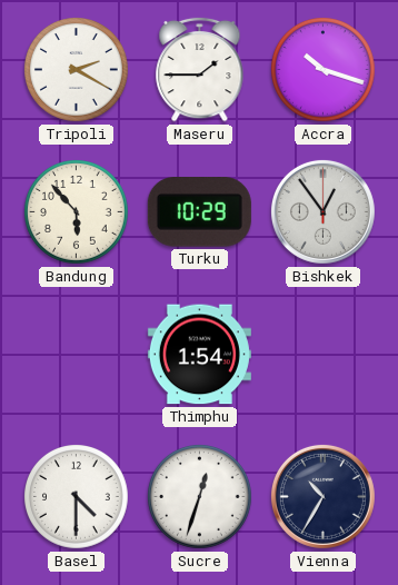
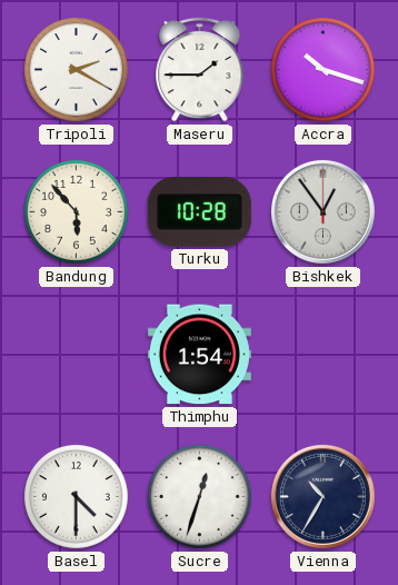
Turku: 10:29 -> 10:28 (199, 212)
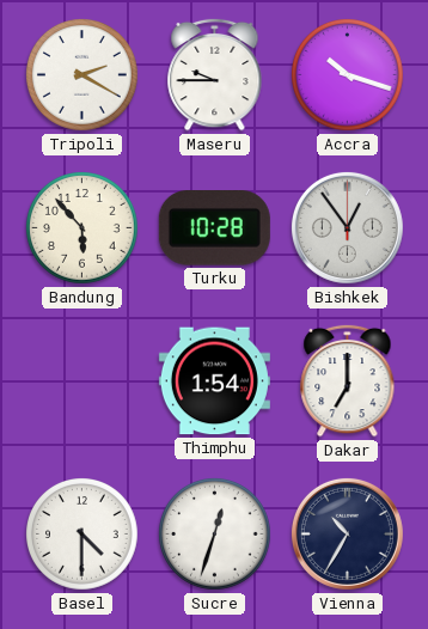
Maseru: 1:45 -> 9:45 (215, 74)
Dakar: none -> 7:00 (348, 380)
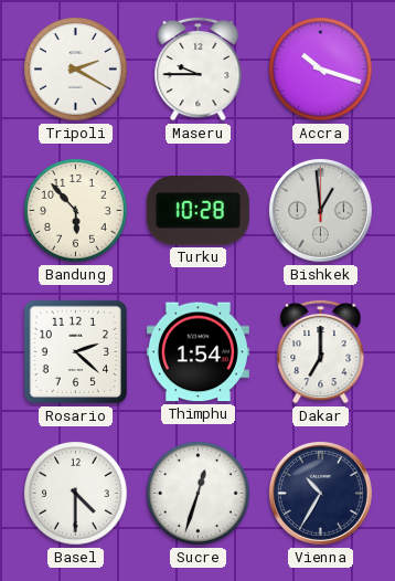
Bishkek: 12:54 -> 12:59 (320, 210)
Rosario: none -> 2:22 (76, 352)
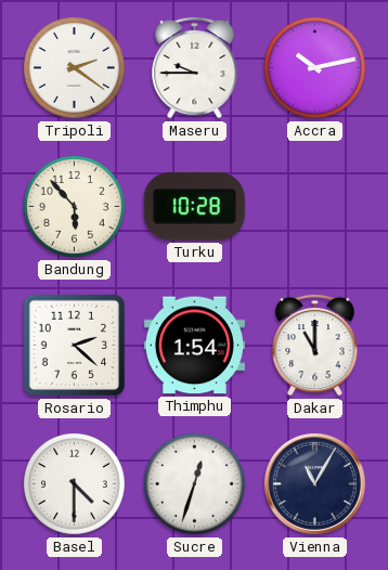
Tripoli: 2:20 -> 2:21 (75, 68)
Accra: 10:18 -> 10:13 (315, 68)
Bishkek: 12:59 -> none (320, 210)
Dakar: 7:00 -> 11:00 (315, 345)
Vienna: 10:35 -> 11:05 (314, 483)
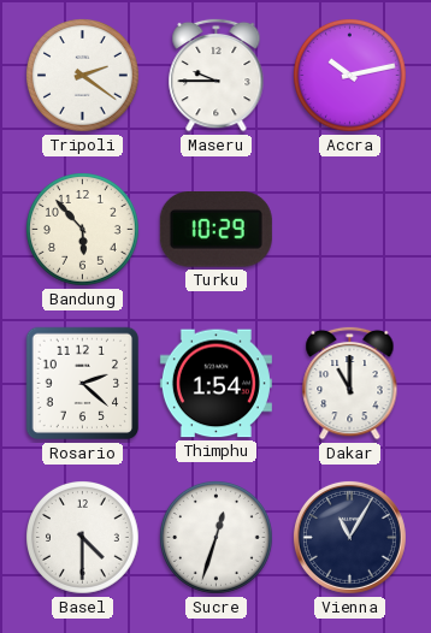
Turku: 10:28 -> 10:29 (215, 230)
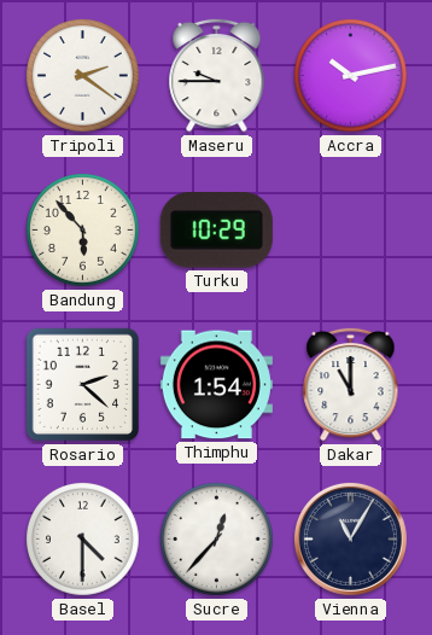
Sucre: 12:33 -> 12:37 (217, 540)
